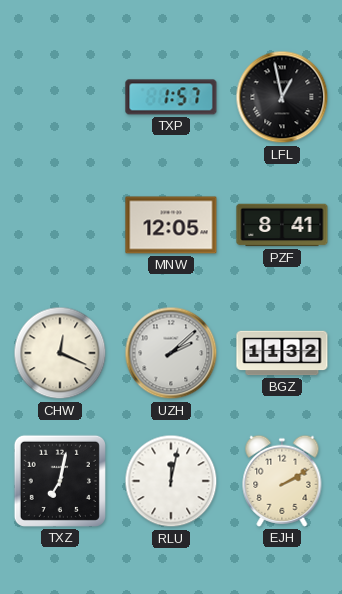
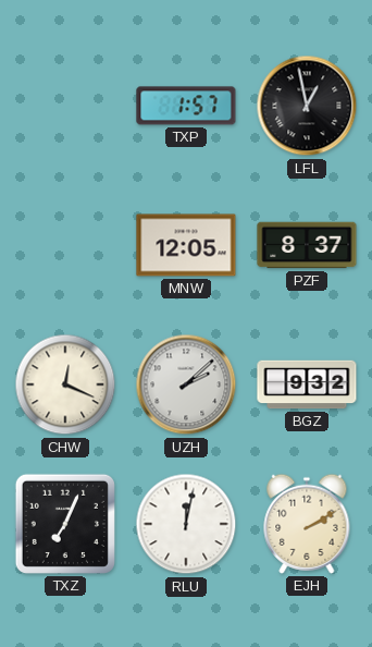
PZF: 8:41 -> 8:37 (307, 245)
BGZ: 11:32 -> 9:32 (307, 384)
TXZ: 7:02 -> 7:04 (65, 524)
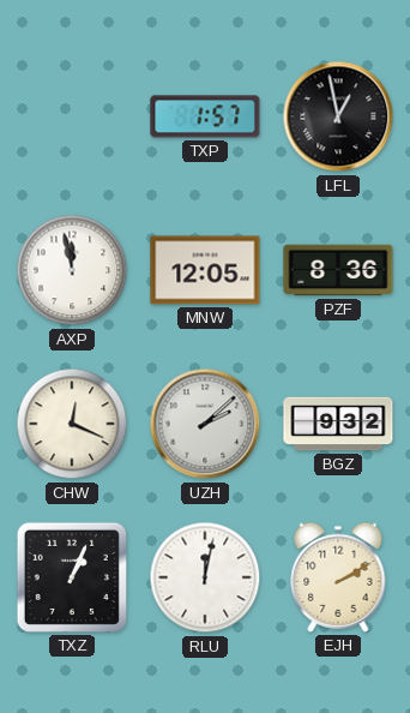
AXP: none -> 11:58 (72, 270)
PZF: 8:37 -> 8:36 (338, 270)
TXZ: 7:04 -> 1:04 (72, 577)
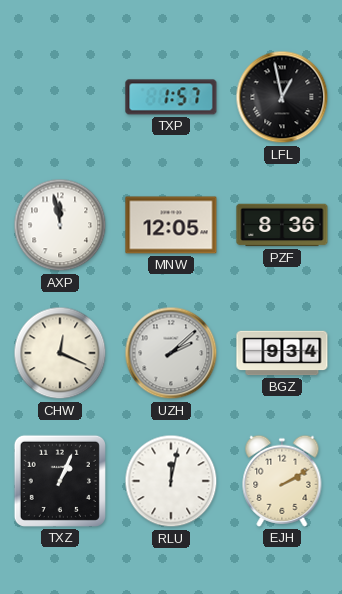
BGZ: 9:32 -> 9:34 (282, 353)
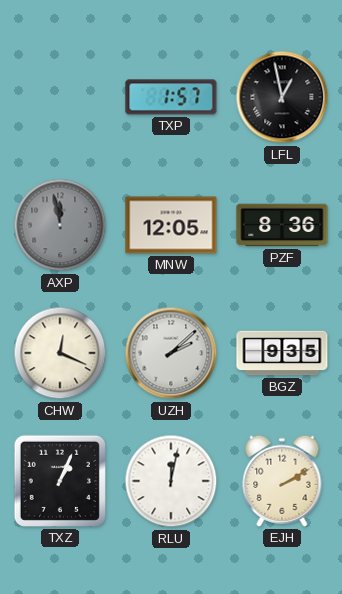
AXP dial: white -> grey (60, 225)
BGZ: 9:34 -> 9:35 (282, 353)
